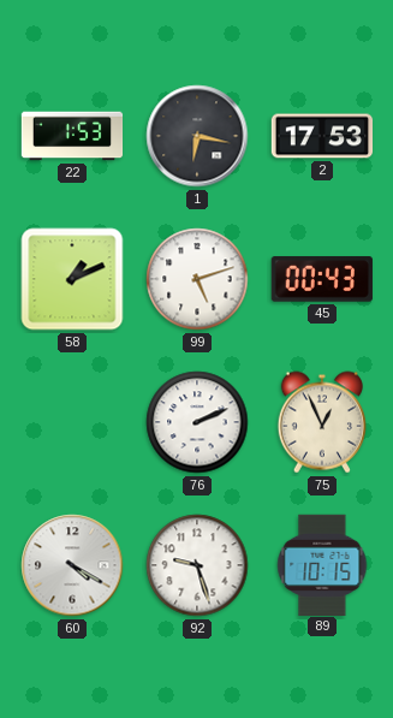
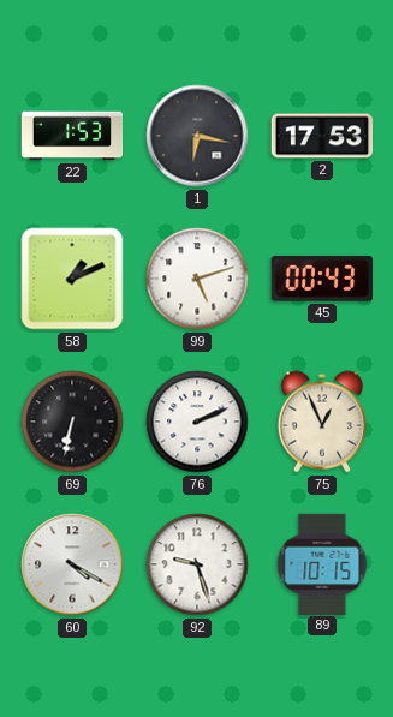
69: none -> 6:32 (72, 422)
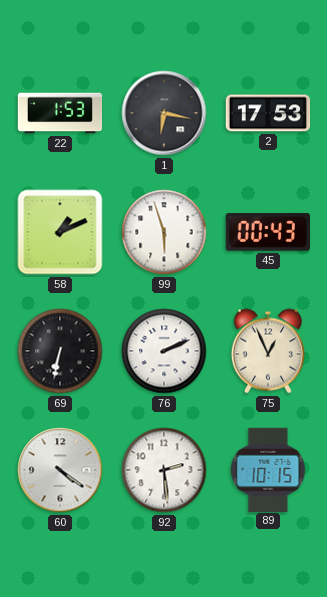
99: 5:12 -> 5:57 (164, 232)
60: 4:20 -> 4:21 (60, 470)
92: 9:27 -> 2:29 (164, 470)
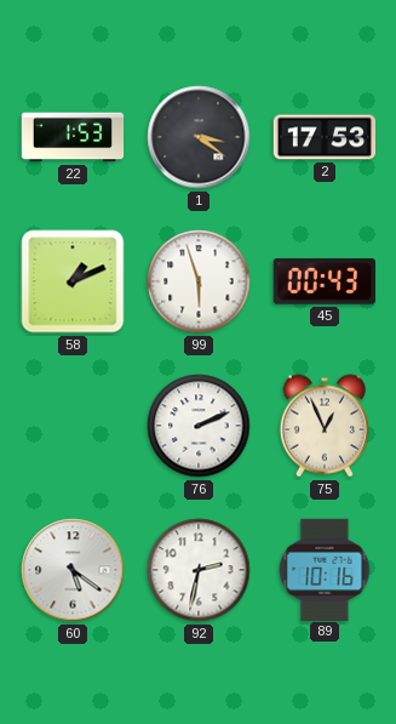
1: 6:17 -> 3:21 (199, 137)
69: 6:32 -> none (60, 351)
60: 4:21 -> 5:21 (73, 570)
92: 2:29 -> 2:32 (199, 570)
89: 10:15 -> 10:16 (325, 569)
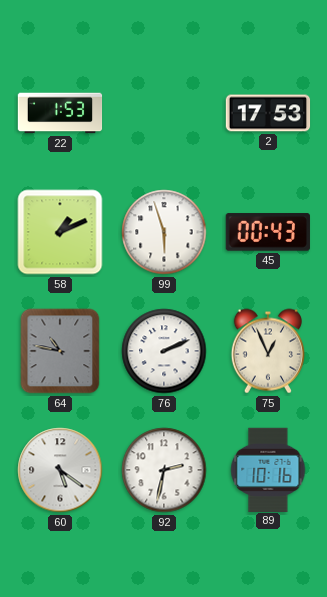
1: 3:21 -> none (199, 137)
64: none -> 10:47 (60, 351)
